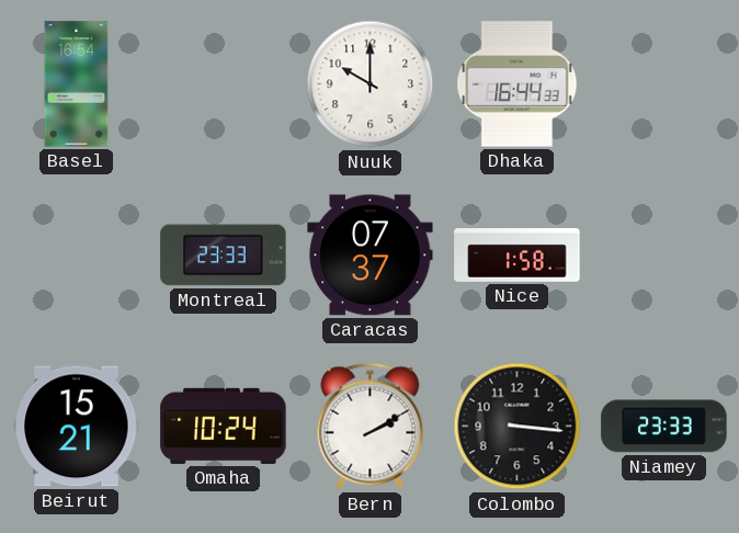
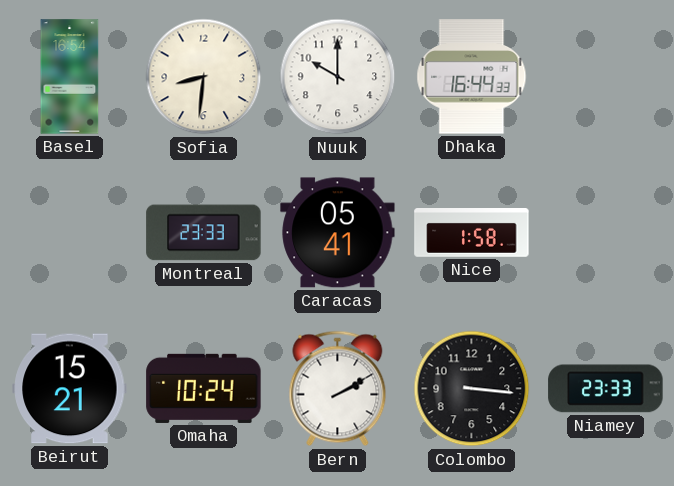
Sofia: none -> 8:31 (204, 77)
Caracas: 07:37 -> 05:41 (338, 233)
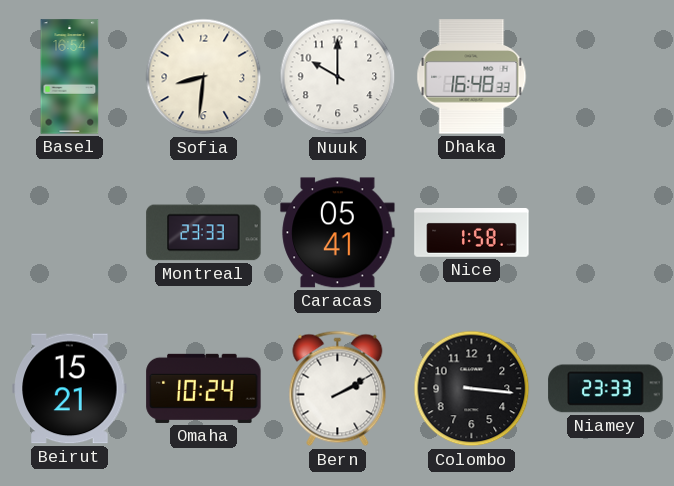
Dhaka: 16:44 -> 16:48 (472, 77)
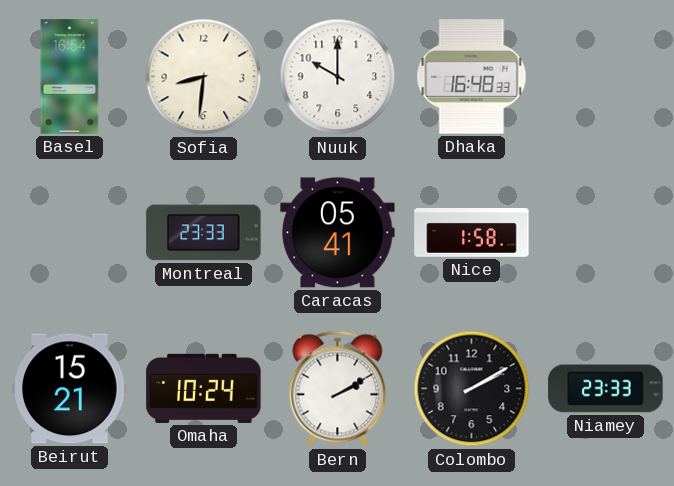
Colombo: 3:16 -> 2:10 (472, 389)
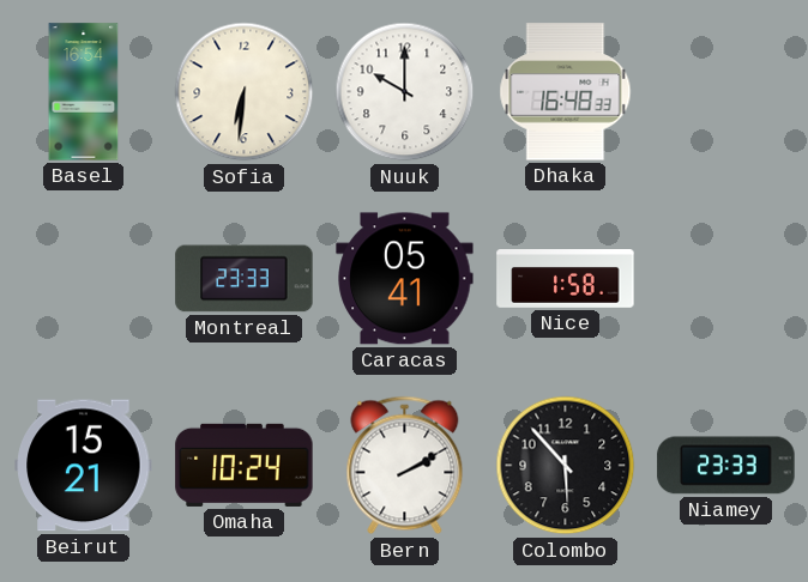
Sofia: 8:31 -> 6:31 (245, 92)
Colombo: 2:10 -> 5:53 (566, 466)
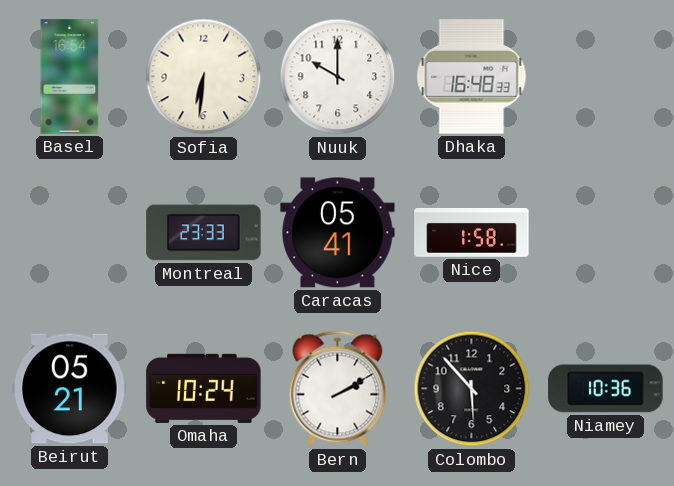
Beirut: 15:21 -> 05:21 (70, 389)
Niamey: 23:33 -> 10:36 (606, 389)
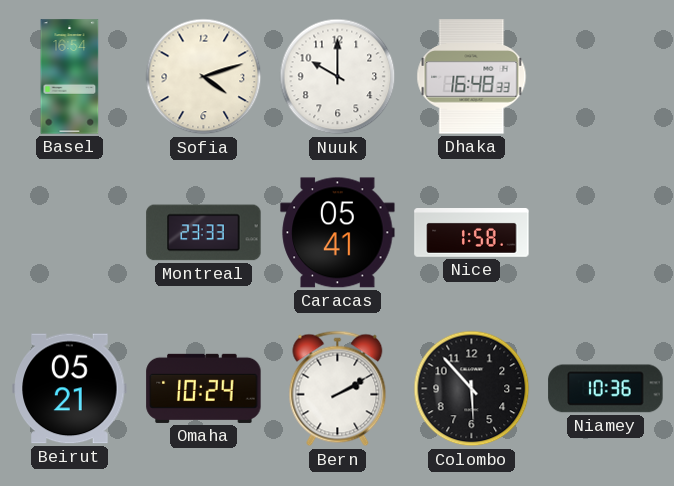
Sofia: 6:31 -> 4:12 (204, 77)
